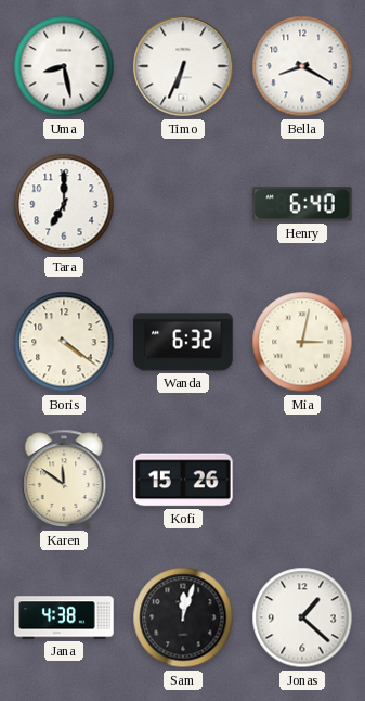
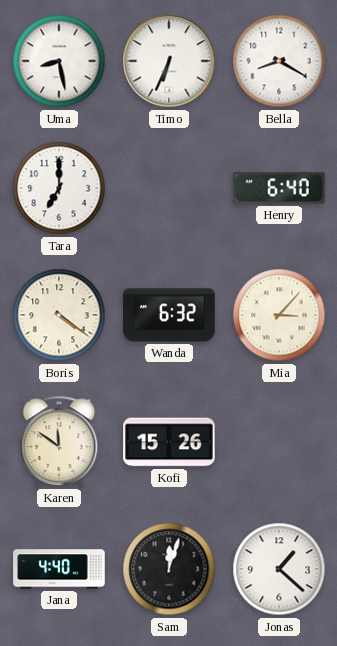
Mia: 3:02 -> 3:07 (279, 315)
Jana: 4:38 -> 4:40 (59, 569)
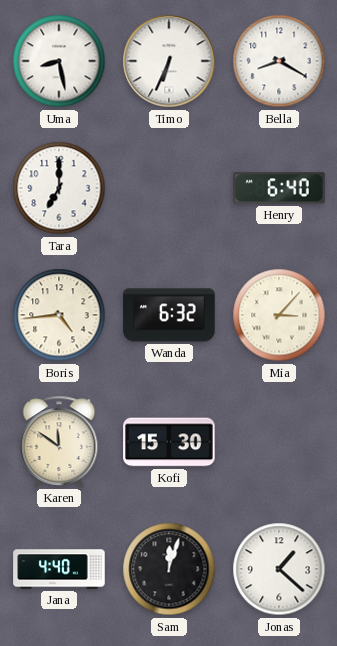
Boris: 4:21 -> 4:44 (59, 315)
Kofi: 15:26 -> 15:30 (169, 442)
